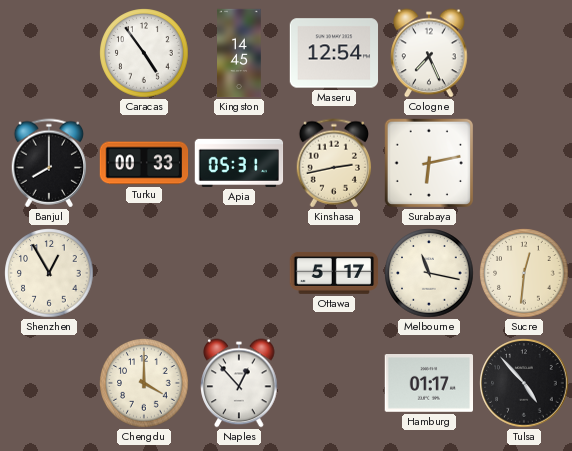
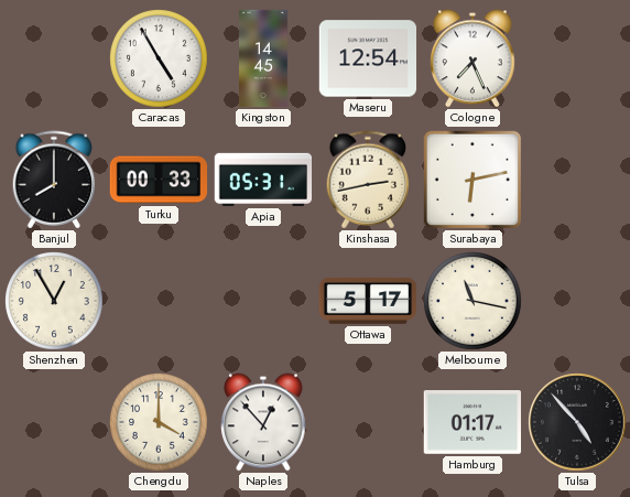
Caracas: 4:54 -> 4:55 (159, 58)
Sucre: 12:31 -> none (524, 273)
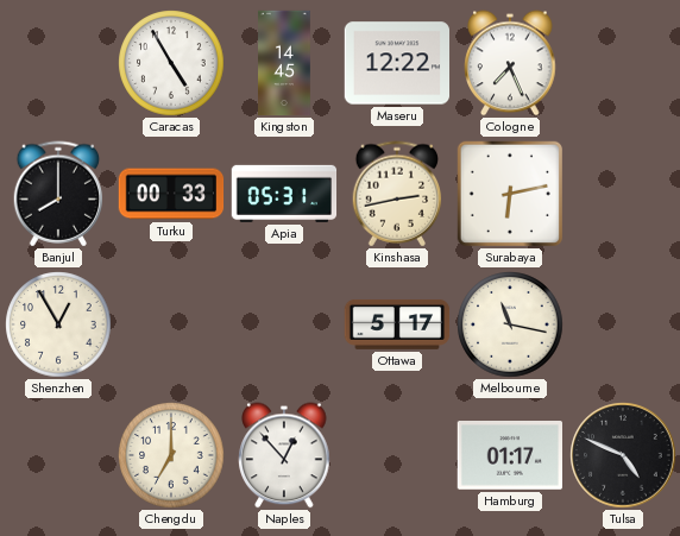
Maseru: 12:54 -> 12:22 (397, 63)
Chengdu: 4:00 -> 7:00 (171, 455)
Tulsa: 4:53 -> 4:49 (623, 455)
